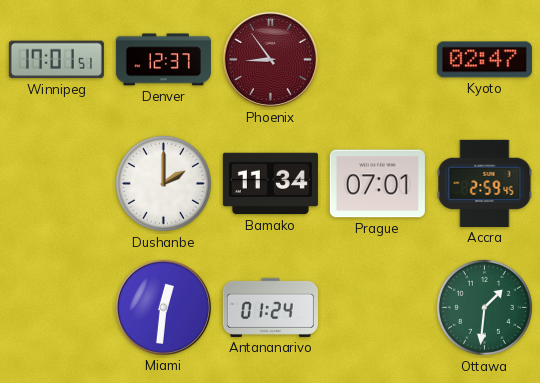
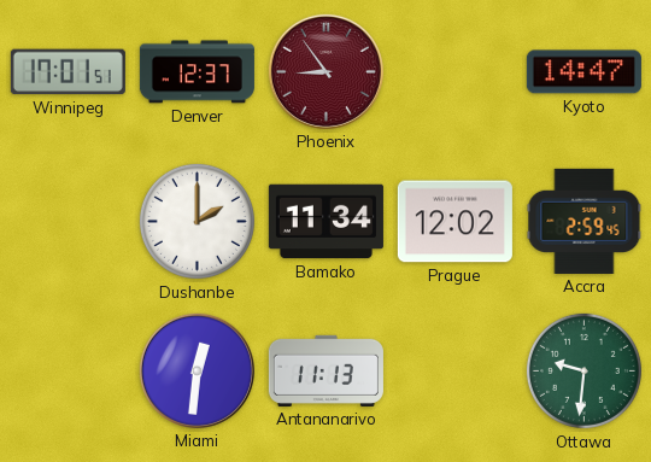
Kyoto: 02:47 -> 14:47 (583, 72)
Prague: 07:01 -> 12:02 (454, 222)
Antananarivo: 01:24 -> 11:13 (325, 370)
Ottawa: 1:31 -> 9:31 (583, 370)
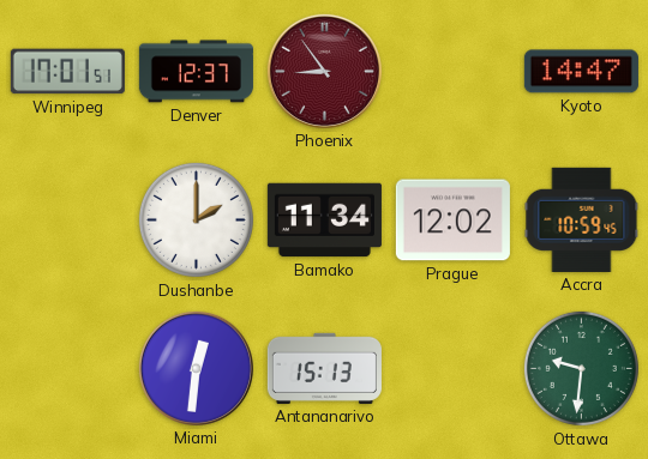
Accra: 2:59 -> 10:59 (582, 219)
Antananarivo: 11:13 -> 15:13 (324, 368)
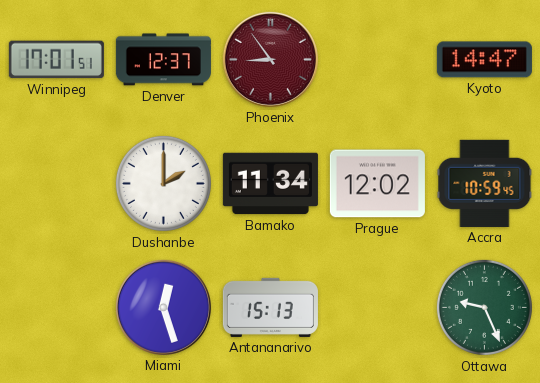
Miami: 12:31 -> 12:27 (163, 307)
Ottawa: 9:31 -> 9:26 (484, 307)
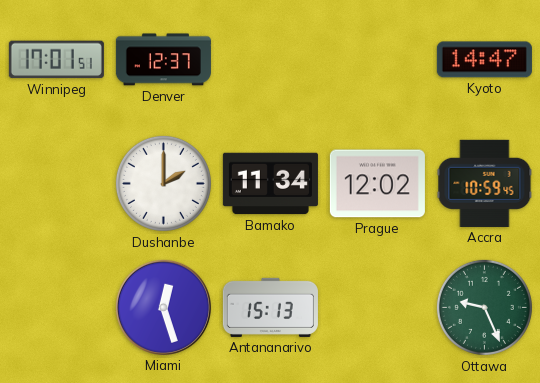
Phoenix: 8:54 -> none (270, 59)
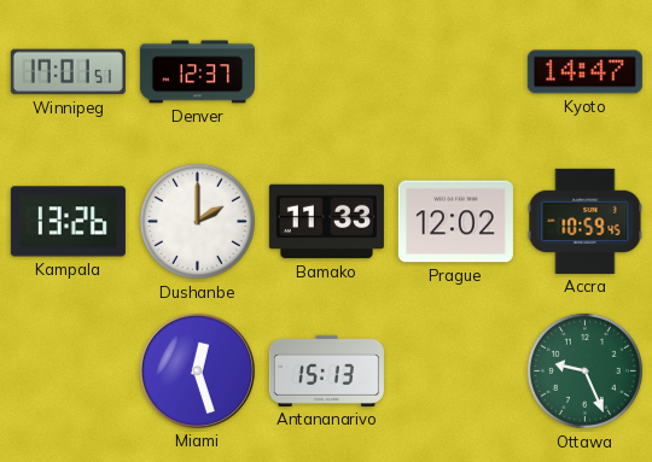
Kampala: none -> 13:26 (68, 222)
Bamako: 11:34 -> 11:33 (326, 222)
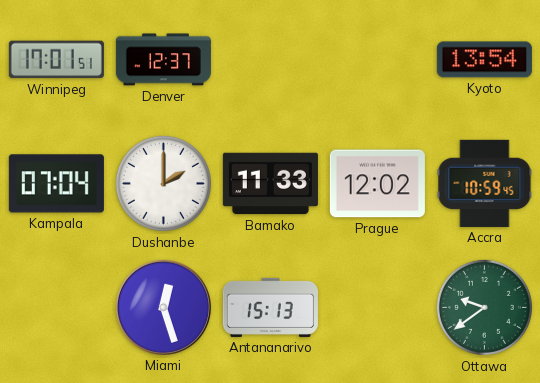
Kyoto: 14:47 -> 13:54 (484, 60)
Kampala: 13:26 -> 07:04 (56, 184)
Ottawa: 9:26 -> 9:39 (484, 307)
